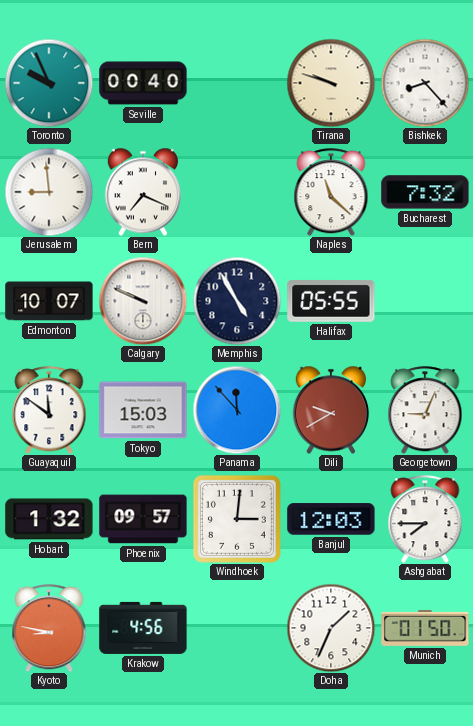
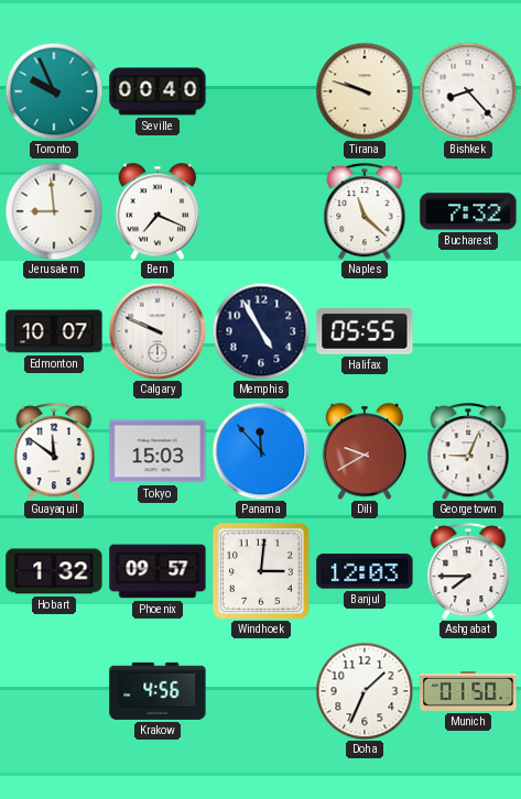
Kyoto: 8:47 -> none (49, 628)
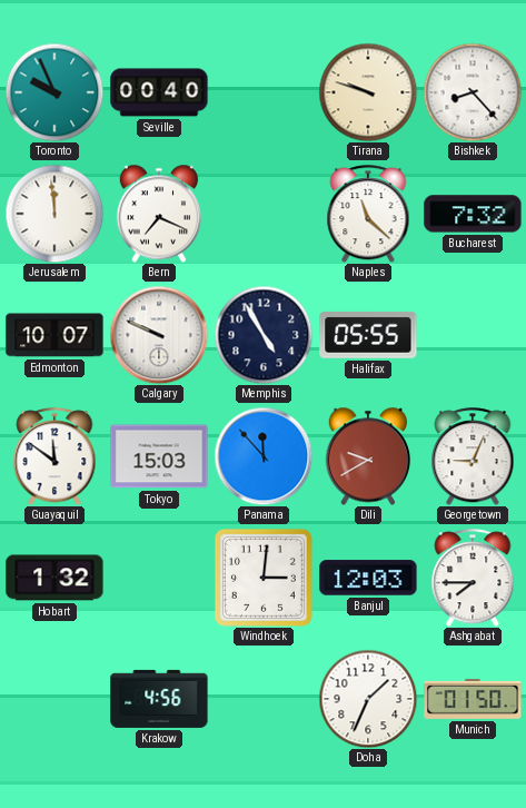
Jerusalem: 8:59 -> 11:59 (54, 214)
Phoenix: 09:57 -> none (158, 571)
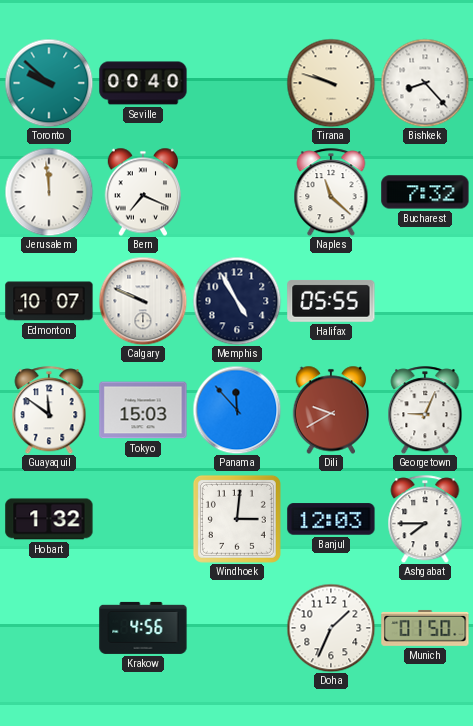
Toronto: 9:56 -> 9:52 (49, 83)
